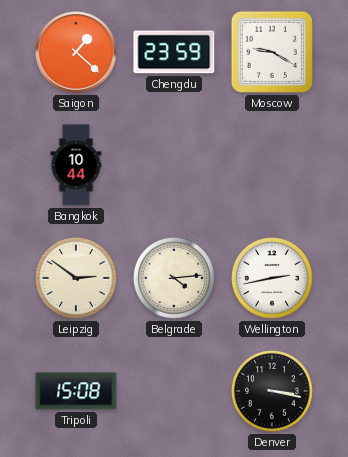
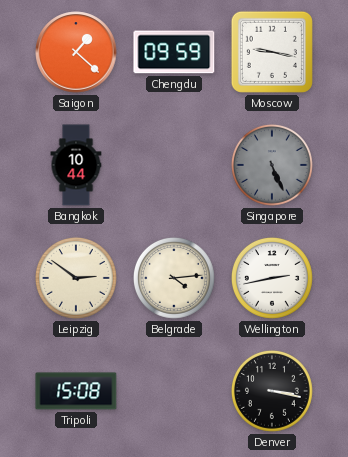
Chengdu: 23:59 -> 09:59 (174, 52)
Moscow: 9:20 -> 9:17 (272, 52)
Singapore: none -> 5:26 (272, 165)
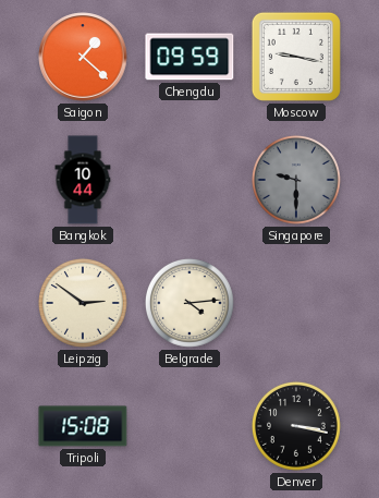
Singapore: 5:26 -> 9:30 (296, 180)
Wellington: 2:43 -> none (272, 278)
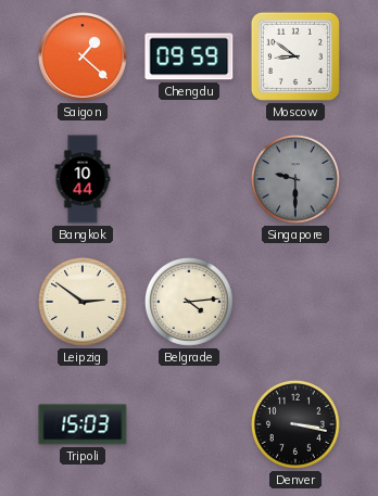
Moscow: 9:17 -> 8:51 (295, 56)
Tripoli: 15:08 -> 15:03 (83, 424)
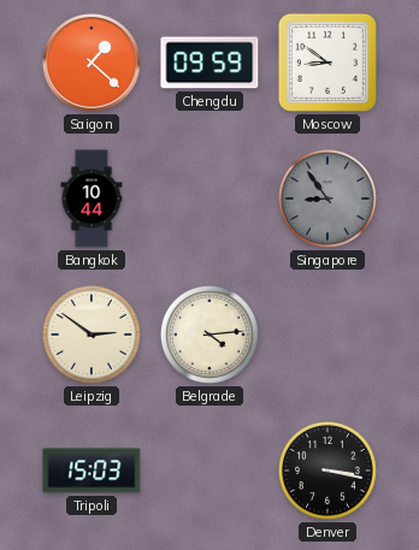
Singapore: 9:30 -> 8:54 (327, 199)
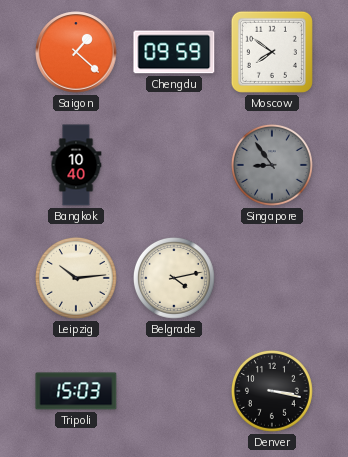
Moscow: 8:51 -> 7:51 (272, 52)
Bangkok: 10:44 -> 10:40 (76, 165)
Leipzig: 2:51 -> 10:14 (76, 278)
Belgrade: 4:14 -> 4:13 (174, 278)
